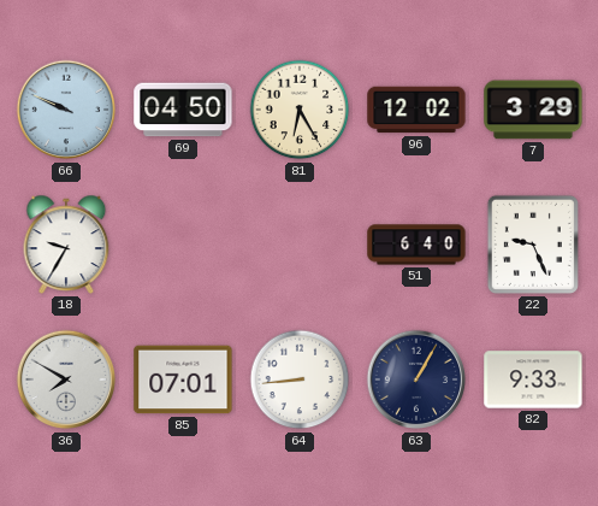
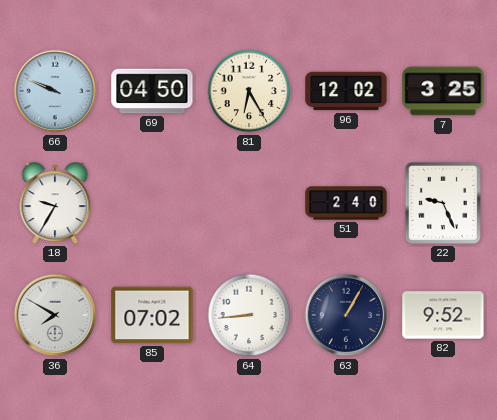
7: 3:29 -> 3:25 (443, 91)
51: 6:40 -> 2:40 (346, 203)
85: 07:01 -> 07:02 (152, 315)
82: 9:33 -> 9:52 (443, 315)
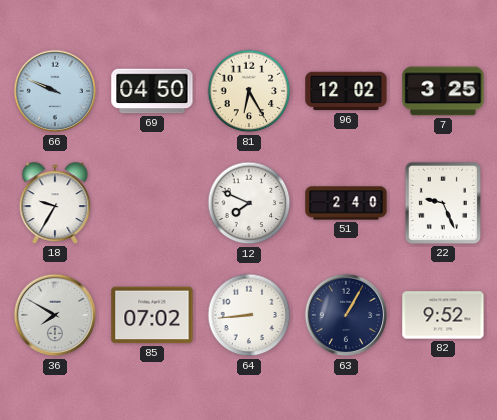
12: none -> 7:49 (249, 203)
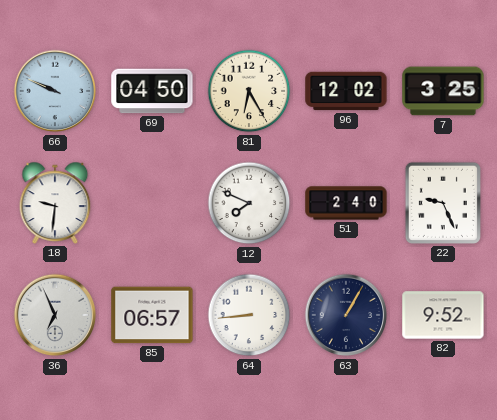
18: 9:35 -> 9:31 (55, 203)
36: 7:50 -> 6:56 (55, 315)
85: 07:02 -> 06:57 (152, 315)
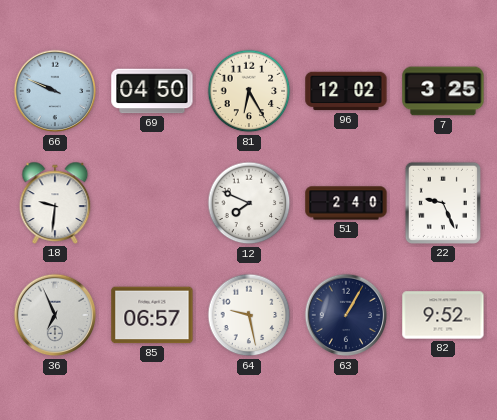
64: 8:44 -> 9:28 (249, 315)
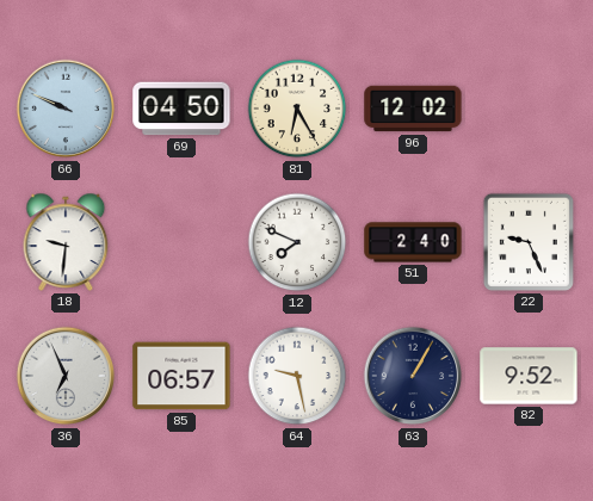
7: 3:25 -> none (443, 91)
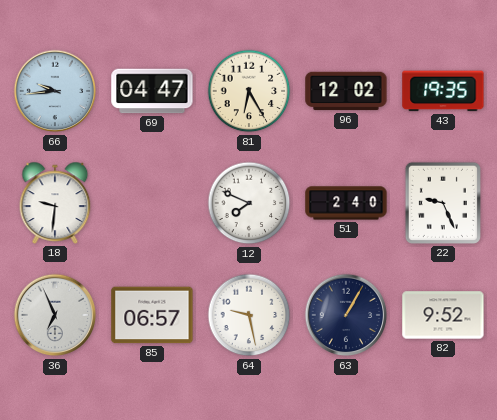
66: 9:49 -> 9:44 (55, 91)
69: 04:50 -> 04:47 (152, 91)
43: none -> 19:35 (443, 91)
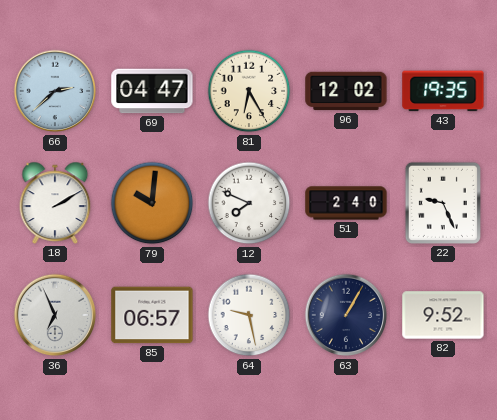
66: 9:44 -> 2:38 (55, 91)
18: 9:31 -> 2:10 (55, 203)
79: none -> 10:01 (152, 203)
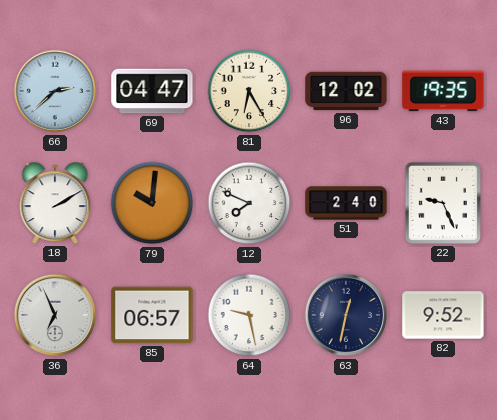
63: 1:05 -> 12:32 (346, 315)
